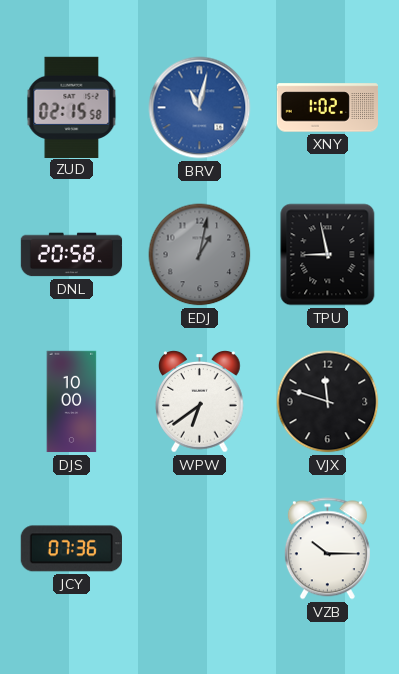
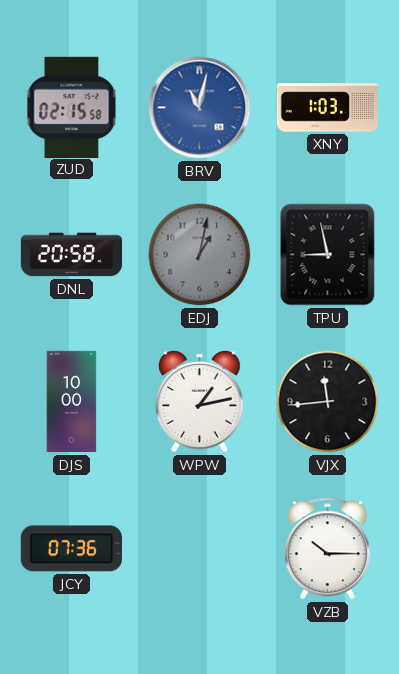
XNY: 1:02 -> 1:03 (328, 108)
WPW: 6:39 -> 1:13 (200, 402)
VJX: 11:48 -> 11:44 (328, 402)
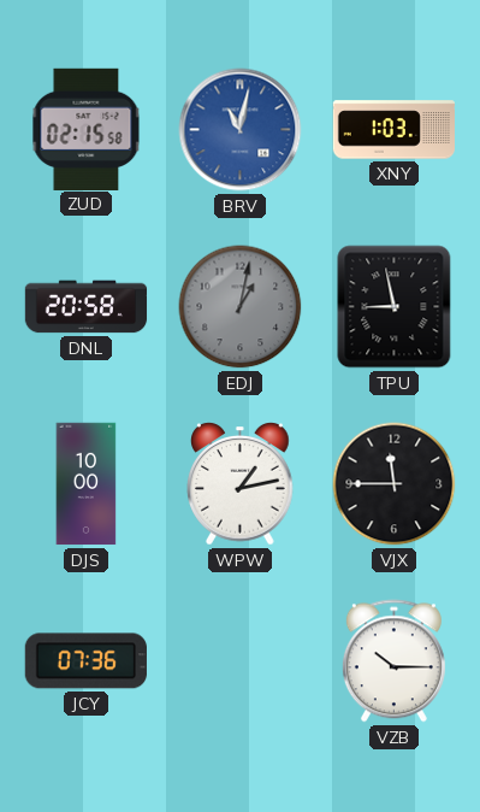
VJX: 11:44 -> 11:45 (395, 484)
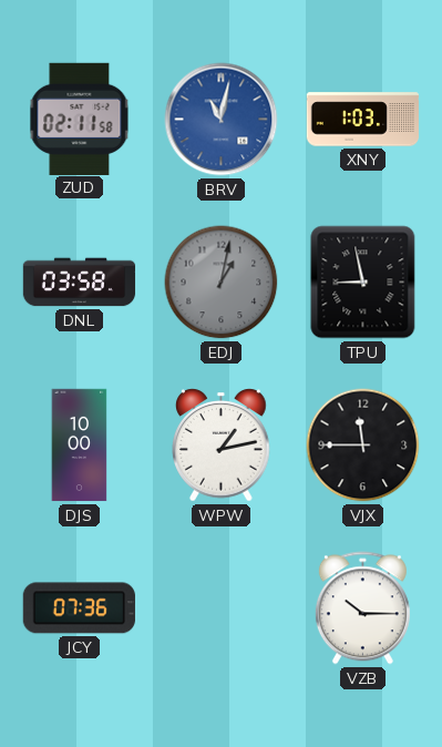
ZUD: 02:15 -> 02:11 (80, 119)
DNL: 20:58 -> 03:58 (80, 283)
